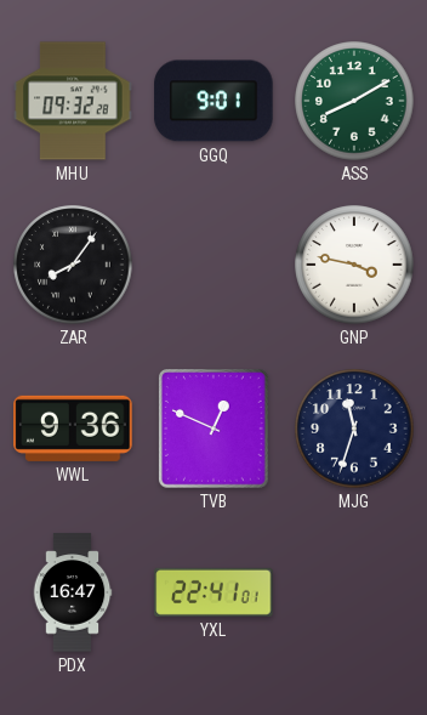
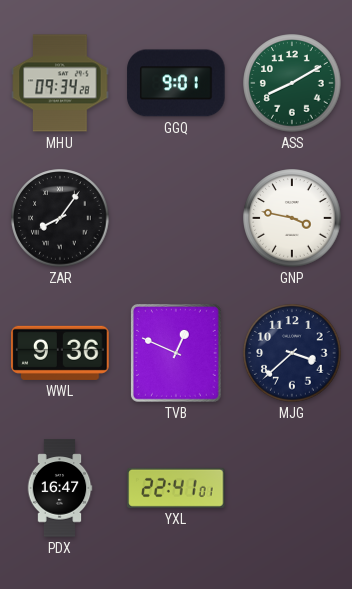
MHU: 09:32 -> 09:34 (60, 83)
MJG: 11:33 -> 3:38 (292, 353)
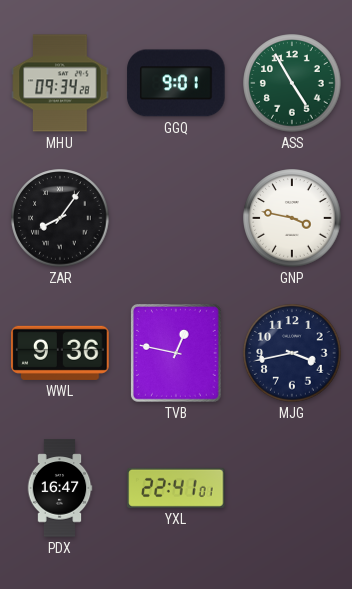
ASS: 8:10 -> 4:55 (292, 83)
TVB: 12:49 -> 12:47 (177, 354)
MJG: 3:38 -> 3:43 (292, 353)
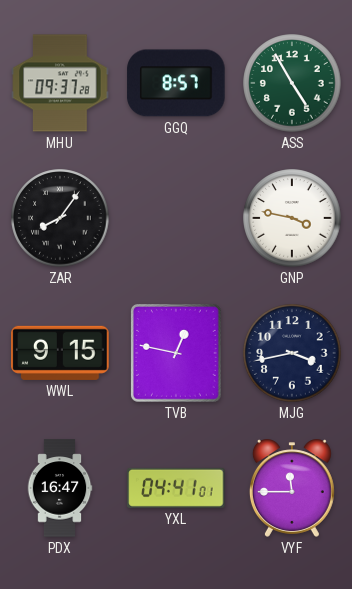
MHU: 09:34 -> 09:37 (60, 83)
GGQ: 9:01 -> 8:57 (176, 83)
WWL: 9:36 -> 9:15 (60, 353)
YXL: 22:41 -> 04:41 (176, 488)
VYF: none -> 11:45 (292, 488)
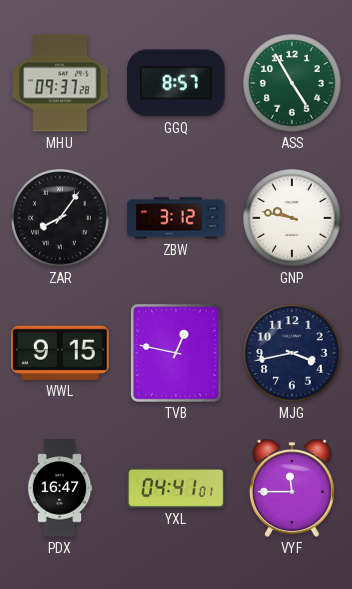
ZBW: none -> 3:12 (176, 218)
GNP: 3:47 -> 9:47 (292, 218)
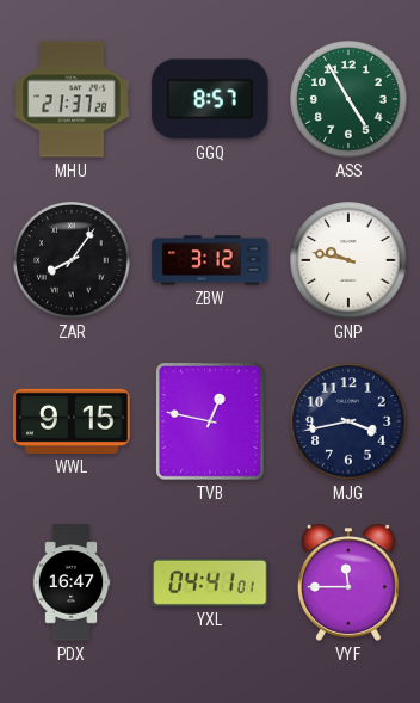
MHU: 09:37 -> 21:37 (72, 99)
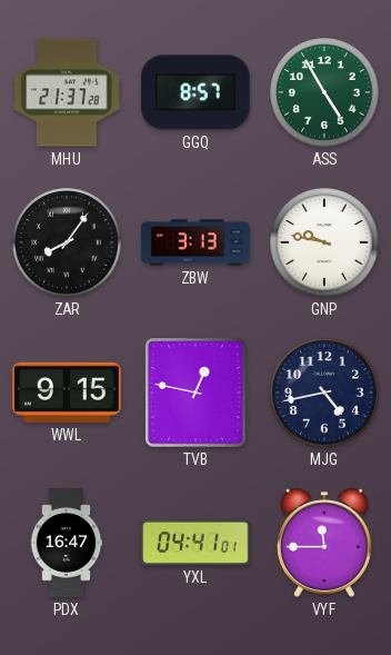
ZBW: 3:12 -> 3:13 (195, 242)
MJG: 3:43 -> 4:43 (324, 393)
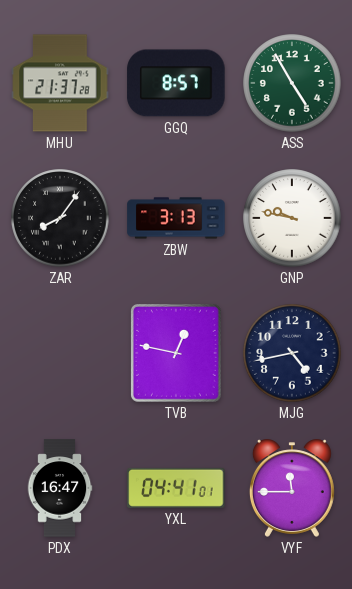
WWL: 9:15 -> none (67, 393)
